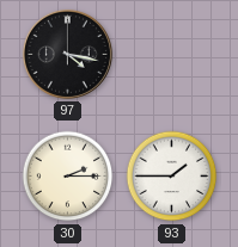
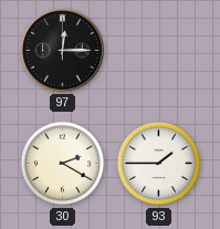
97: 4:17 -> 12:15 (62, 50)
30: 2:15 -> 2:20 (63, 164)
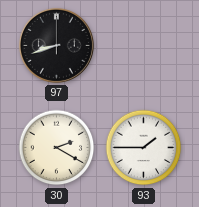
97: 12:15 -> 8:42 (56, 45)
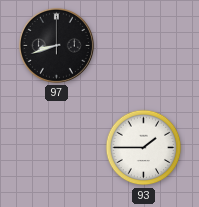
30: 2:20 -> none (57, 148)
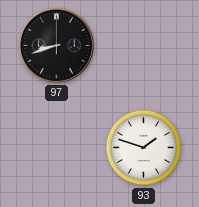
93: 1:45 -> 1:48 (144, 148)
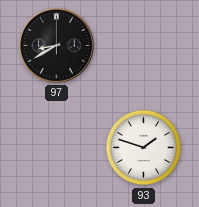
97: 8:42 -> 8:40 (56, 45)
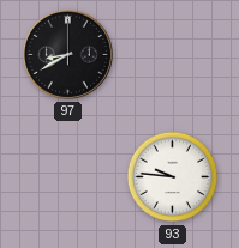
93: 1:48 -> 9:46 (173, 177)
